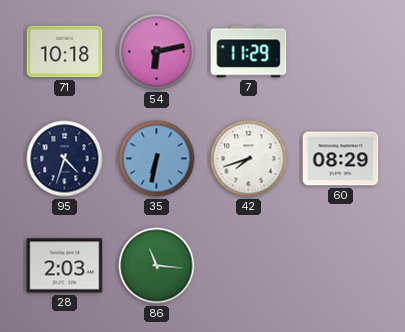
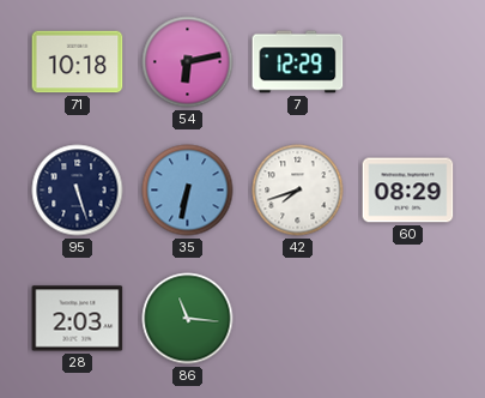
7: 11:29 -> 12:29 (298, 62)
95: 4:33 -> 5:27 (78, 191)
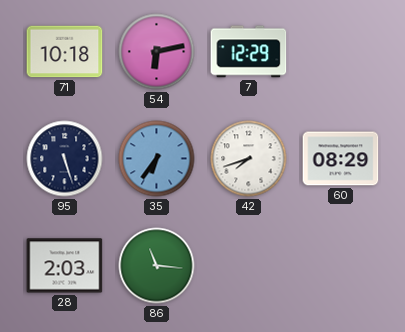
35: 6:32 -> 6:36 (157, 159)
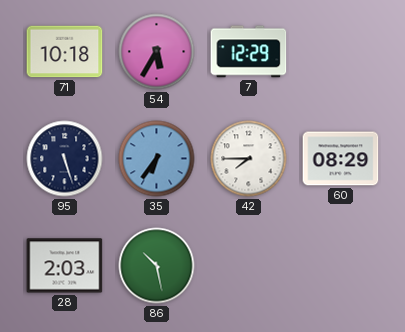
54: 6:13 -> 5:35 (157, 52)
42: 7:42 -> 7:45 (249, 159)
86: 11:16 -> 10:28 (157, 266)
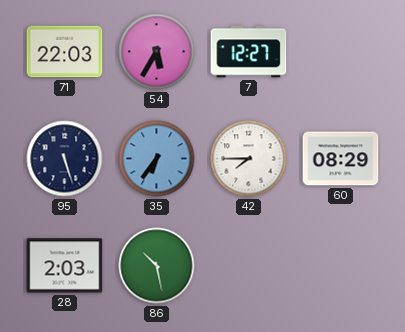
71: 10:18 -> 22:03 (65, 52)
7: 12:29 -> 12:27 (249, 52)
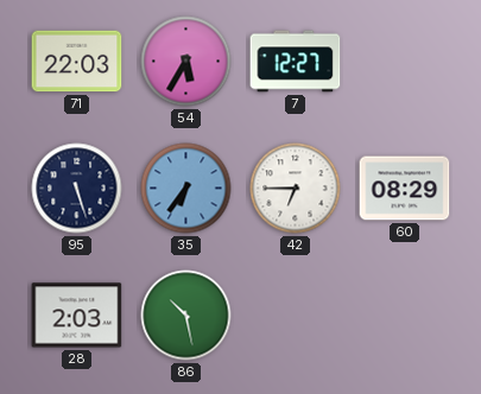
42: 7:45 -> 6:45 (296, 189)
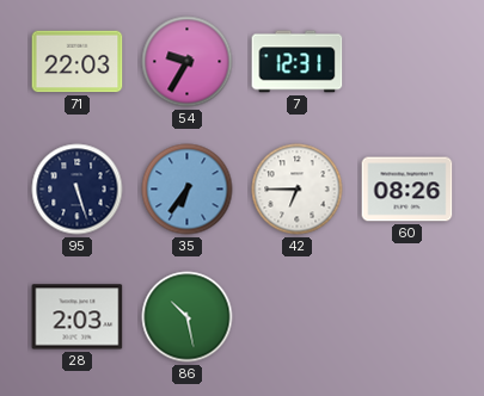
54: 5:35 -> 9:35 (188, 62)
7: 12:27 -> 12:31 (298, 62)
60: 08:29 -> 08:26 (408, 190)
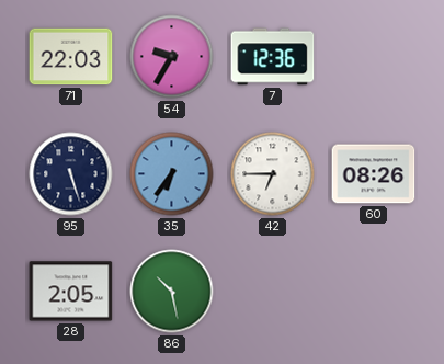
7: 12:31 -> 12:36 (273, 57)
28: 2:03 -> 2:05 (71, 292)
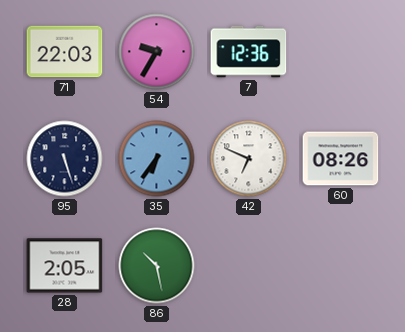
42: 6:45 -> 6:49 (249, 159)
